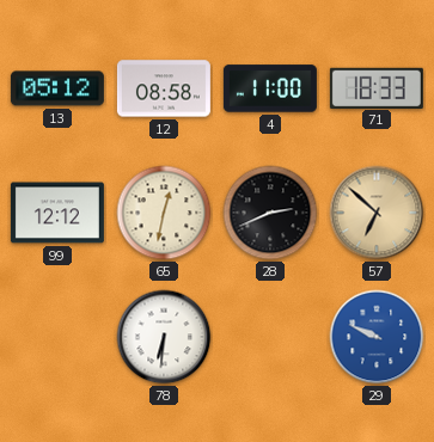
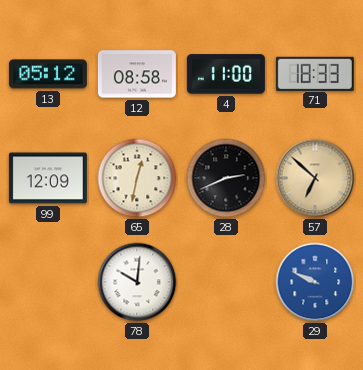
99: 12:12 -> 12:09 (48, 178)
78: 6:31 -> 10:01 (137, 282)
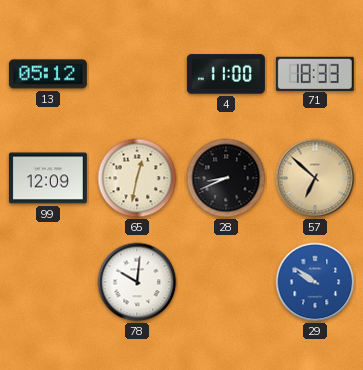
12: 08:58 -> none (137, 74)
28: 2:41 -> 8:41 (226, 178)
29: 9:49 -> 9:51 (315, 282)
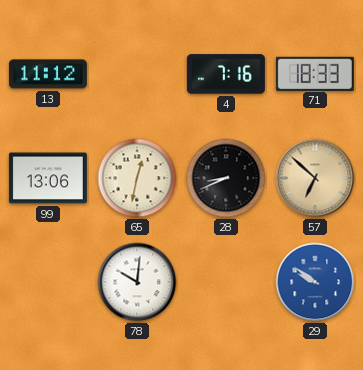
13: 05:12 -> 11:12 (48, 74)
4: 11:00 -> 7:16 (226, 74)
99: 12:09 -> 13:06 (48, 178)
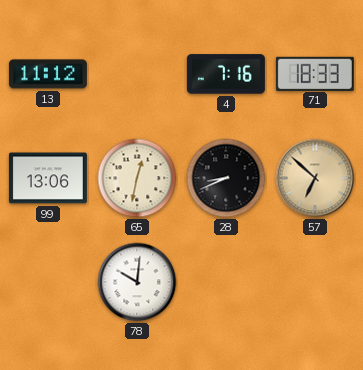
29: 9:51 -> none (315, 282)
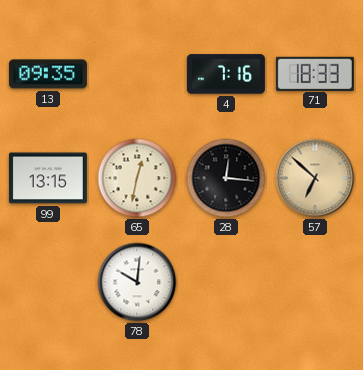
13: 11:12 -> 09:35 (48, 74)
99: 13:06 -> 13:15 (48, 178)
28: 8:41 -> 12:16 (226, 178)
